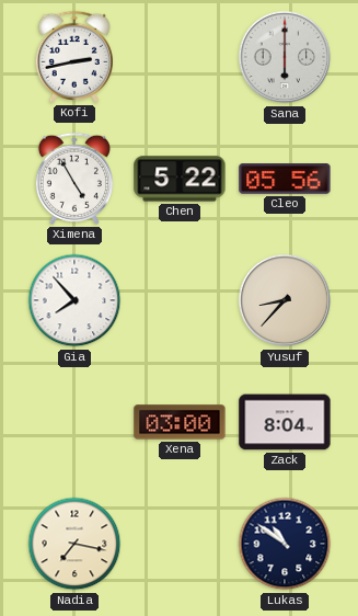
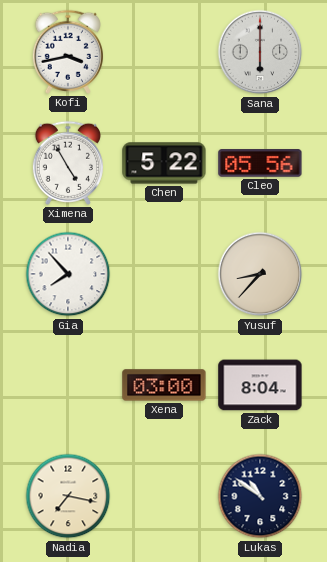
Kofi: 2:43 -> 3:43 (68, 52)
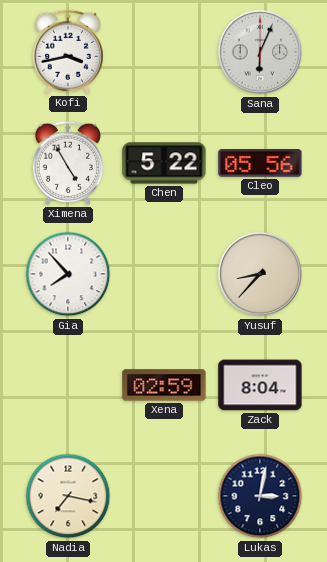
Sana: 6:00 -> 6:04 (260, 52)
Xena: 03:00 -> 02:59 (164, 385)
Lukas: 10:51 -> 3:02 (260, 496)
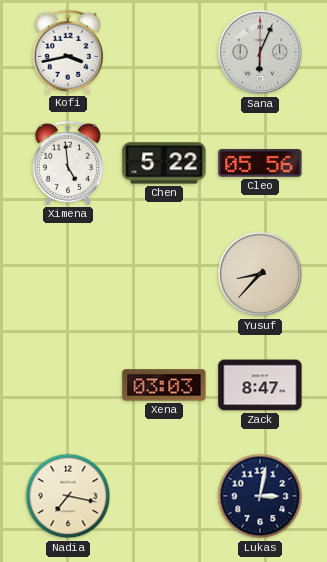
Ximena: 4:55 -> 4:59 (68, 163)
Gia: 7:53 -> none (68, 274)
Xena: 02:59 -> 03:03 (164, 385)
Zack: 8:04 -> 8:47 (260, 385)
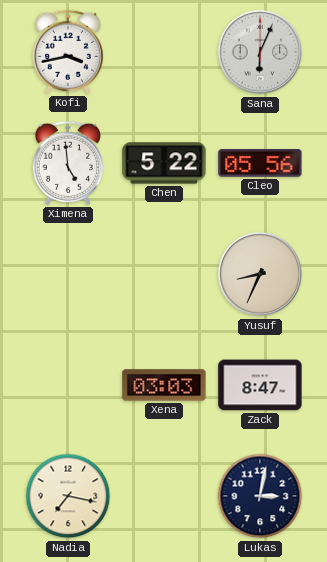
Yusuf: 8:37 -> 8:34 (260, 274)
